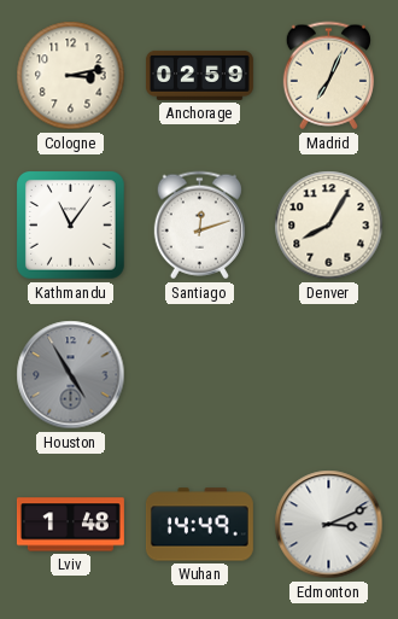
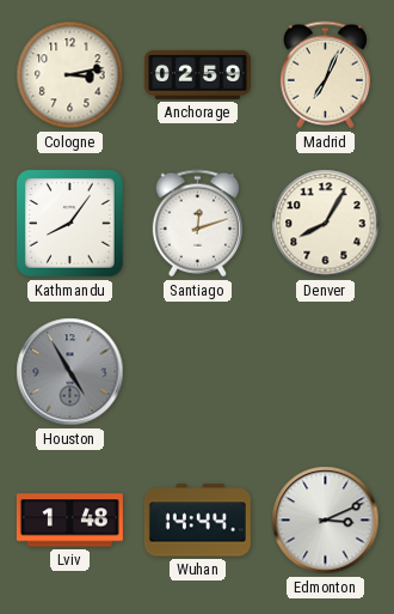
Kathmandu: 11:06 -> 8:06 (70, 224)
Wuhan: 14:49 -> 14:44 (197, 521)
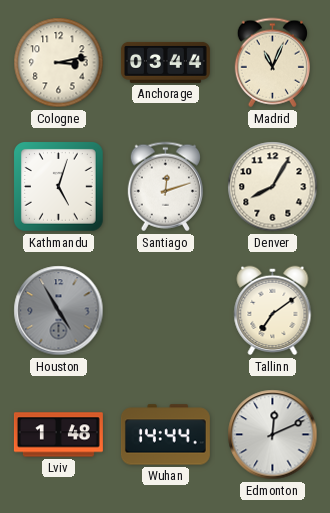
Anchorage: 02:59 -> 03:44 (165, 62)
Madrid: 7:04 -> 11:04 (272, 63)
Kathmandu: 8:06 -> 5:03 (59, 187)
Tallinn: none -> 7:09 (273, 311)
Edmonton: 3:11 -> 12:11 (273, 435)
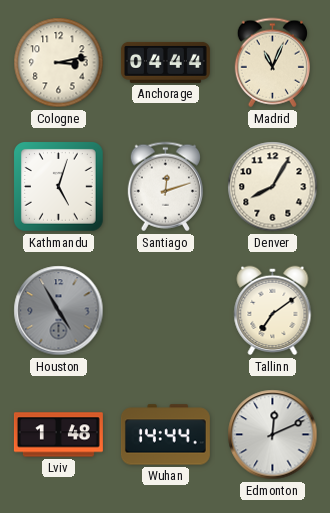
Anchorage: 03:44 -> 04:44 (165, 62)
